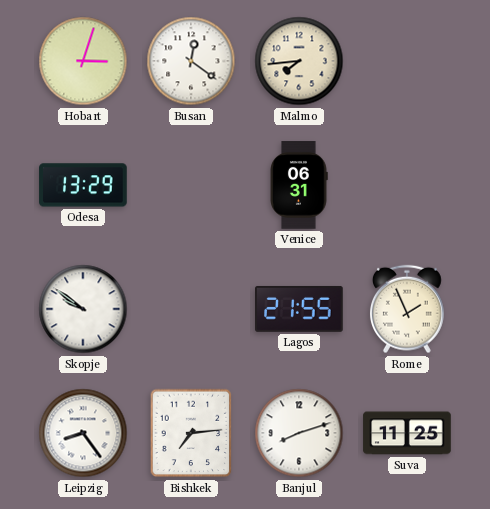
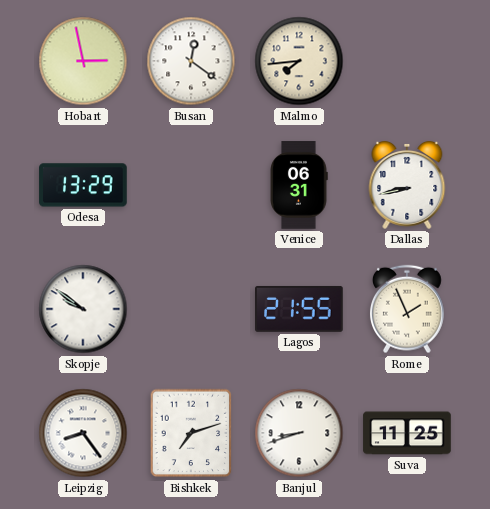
Hobart: 3:03 -> 2:58 (83, 61)
Dallas: none -> 8:43 (407, 185)
Bishkek: 7:14 -> 7:12 (191, 433)
Banjul: 8:12 -> 8:42 (299, 433)
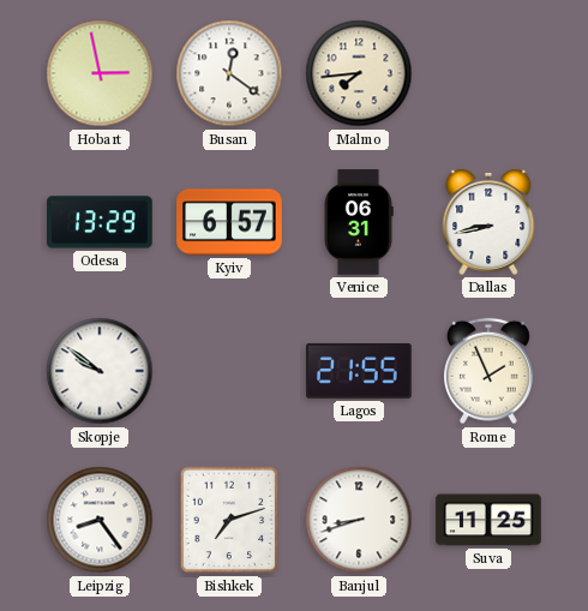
Kyiv: none -> 6:57 (229, 222)
